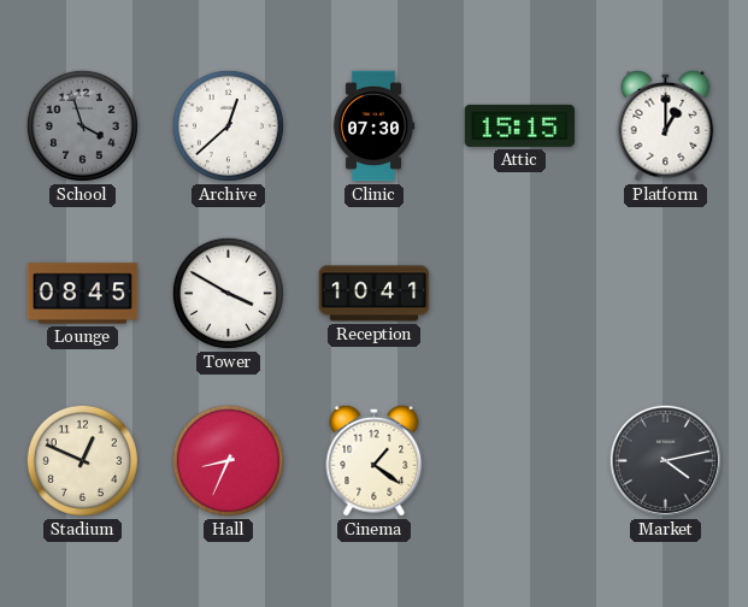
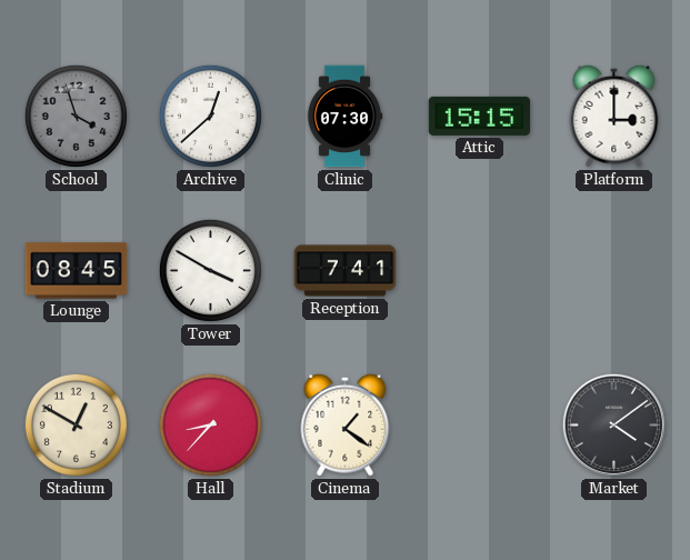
Platform: 1:00 -> 3:00 (614, 116)
Reception: 10:41 -> 7:41 (346, 271)
Stadium: 12:49 -> 12:50 (76, 424)
Hall: 8:34 -> 8:37 (210, 424)
Market: 4:13 -> 4:09 (613, 424)
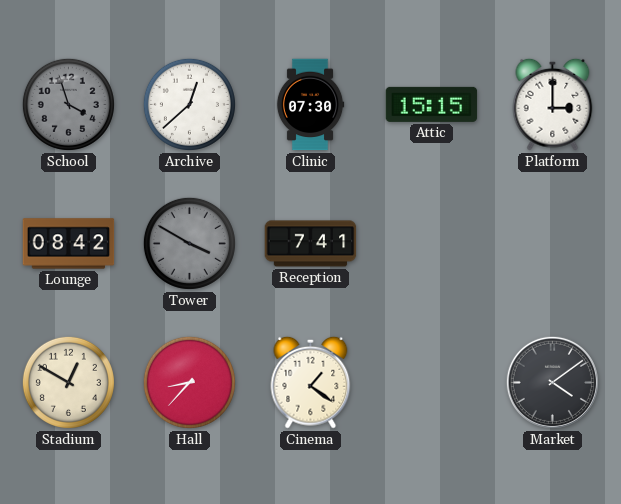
Lounge: 08:45 -> 08:42 (69, 244)
Tower dial: white -> grey (189, 243)
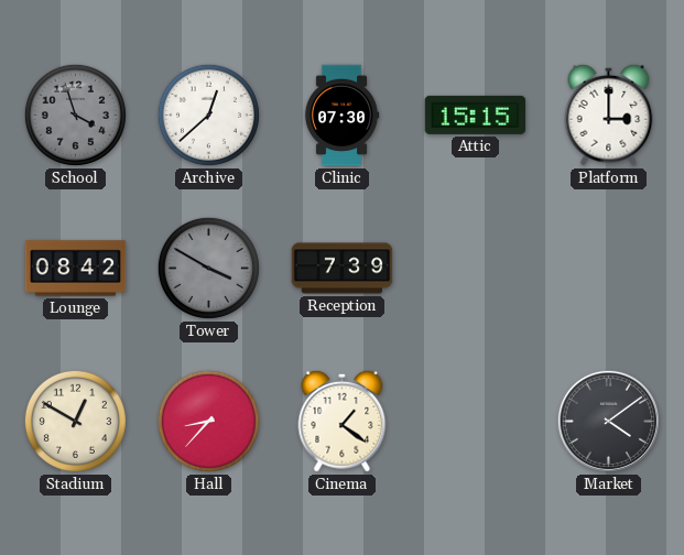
Reception: 7:41 -> 7:39 (343, 269)
